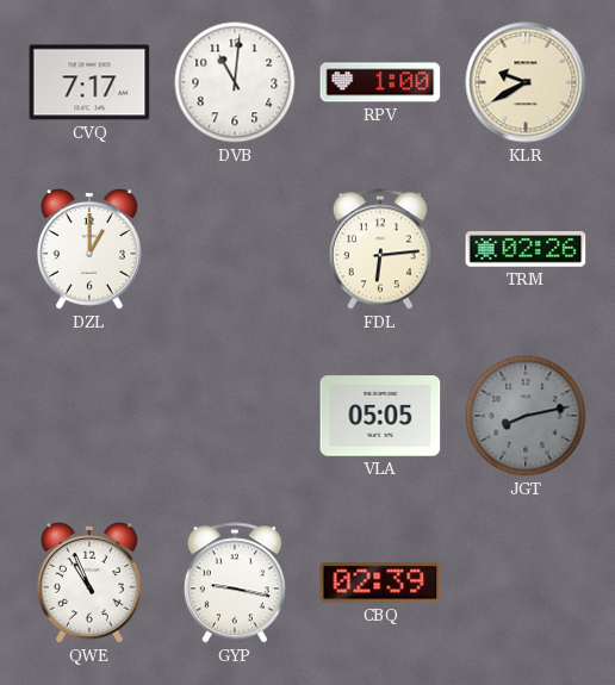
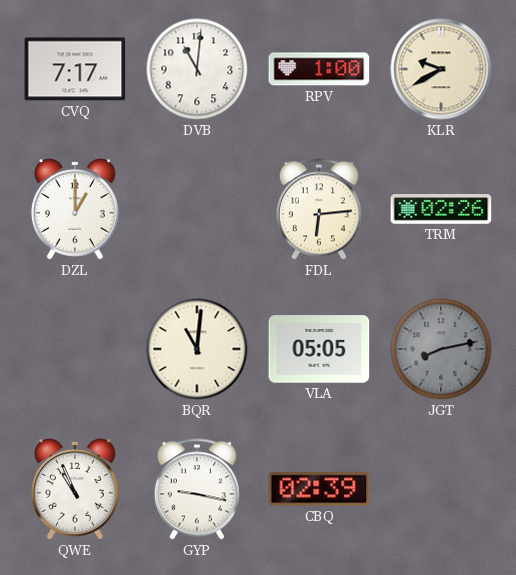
BQR: none -> 11:01 (197, 349)
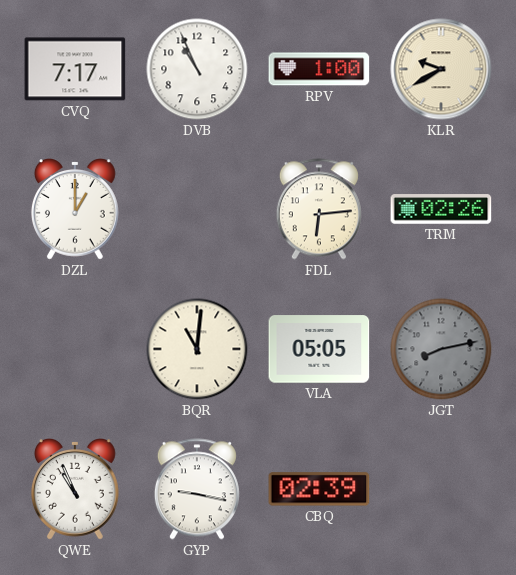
DVB: 11:01 -> 10:56 (197, 69)
